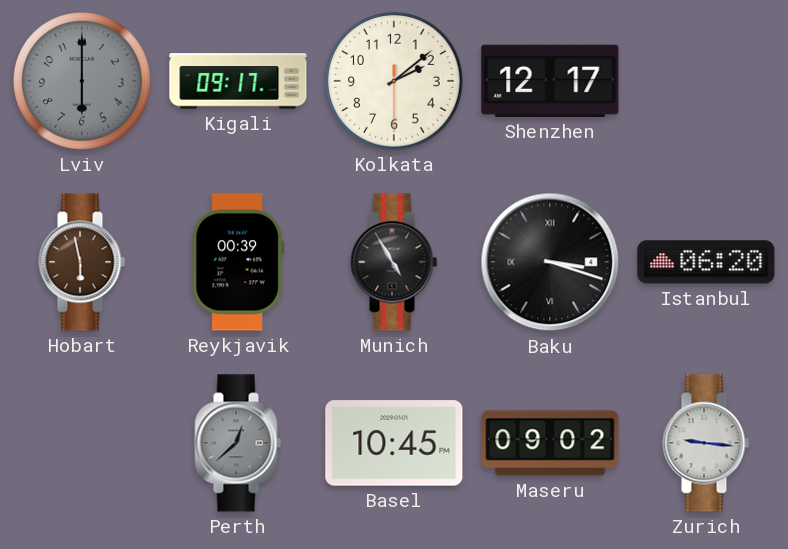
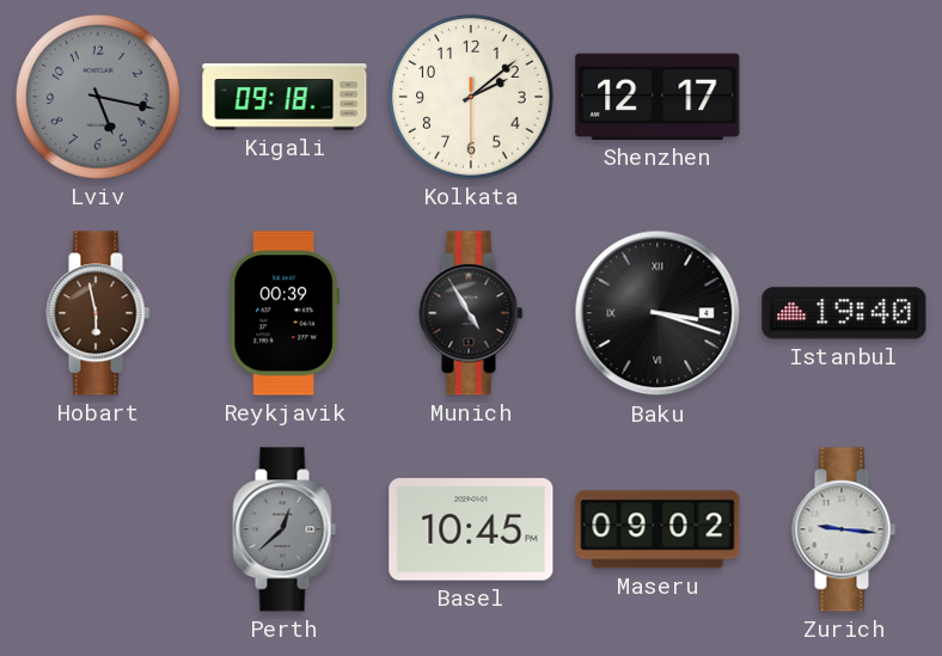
Lviv: 6:00 -> 5:17 (99, 98)
Kigali: 09:17 -> 09:18 (285, 97)
Istanbul: 06:20 -> 19:40 (844, 313)
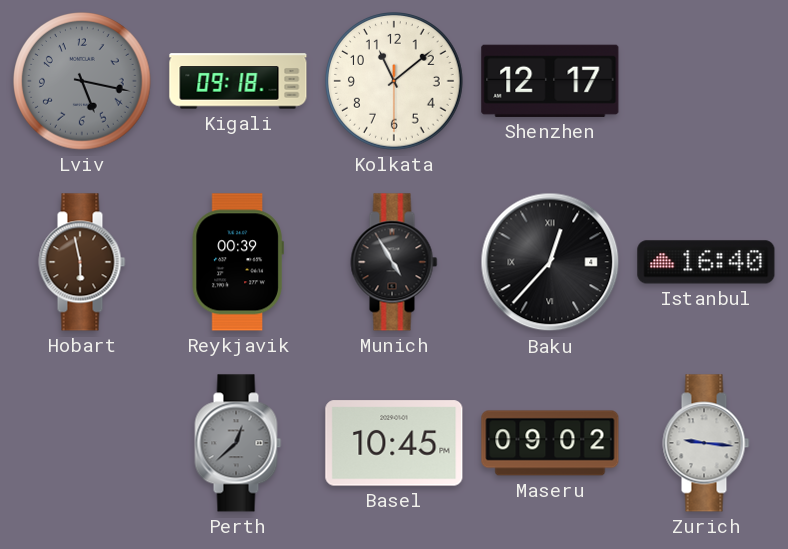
Kolkata: 2:08 -> 11:08 (395, 82)
Baku: 3:18 -> 12:37 (550, 262)
Istanbul: 19:40 -> 16:40 (706, 262)
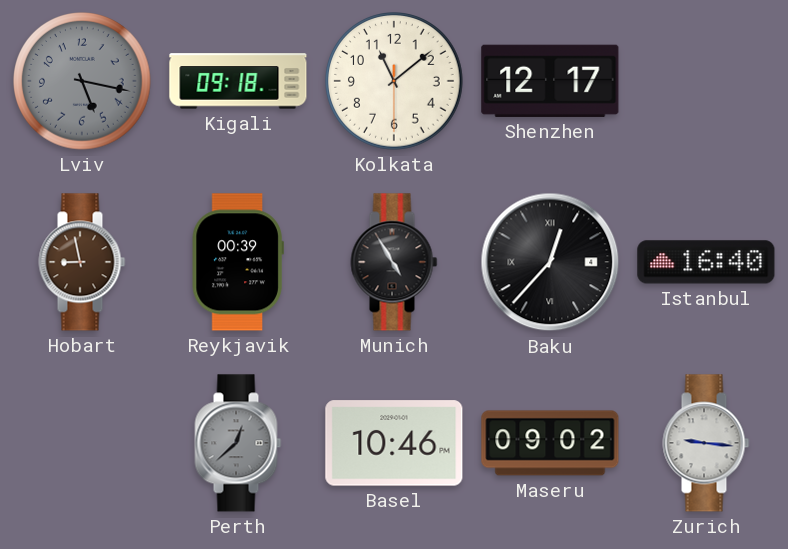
Hobart: 5:58 -> 8:58 (82, 262)
Basel: 10:45 -> 10:46 (394, 443)
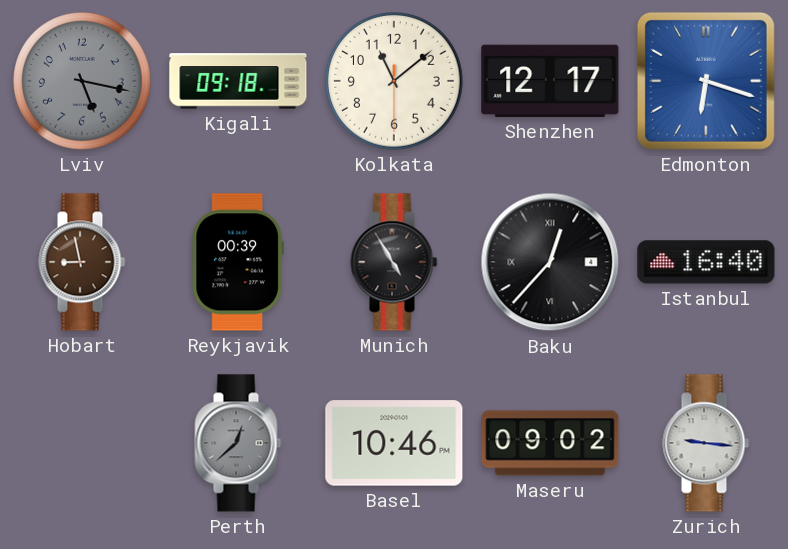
Edmonton: none -> 6:18 (706, 81)
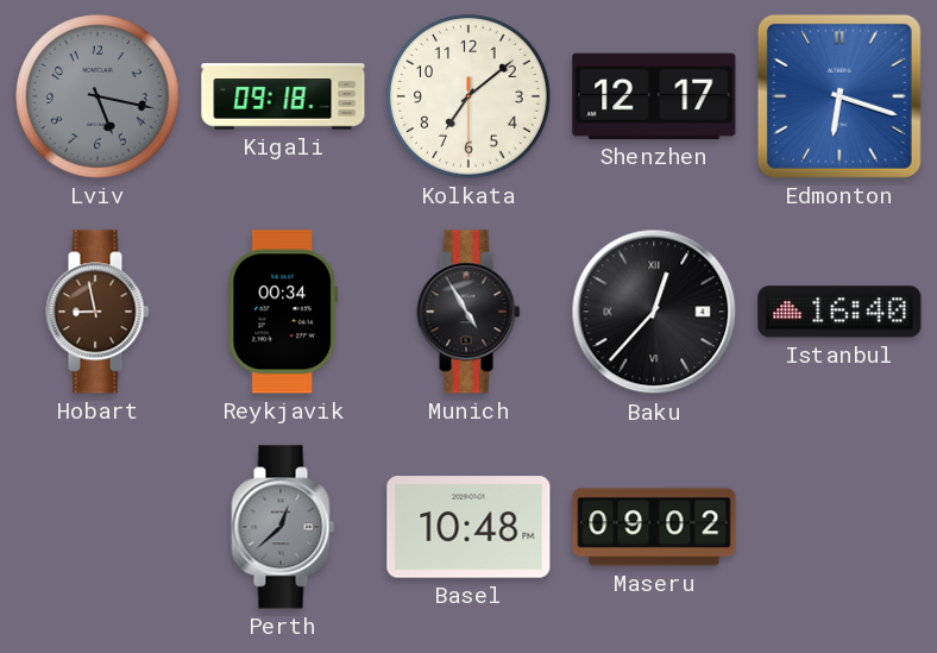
Kolkata: 11:08 -> 7:08 (470, 98)
Reykjavik: 00:39 -> 00:34 (283, 312)
Basel: 10:46 -> 10:48 (468, 527)
Zurich: 9:16 -> none (706, 443)
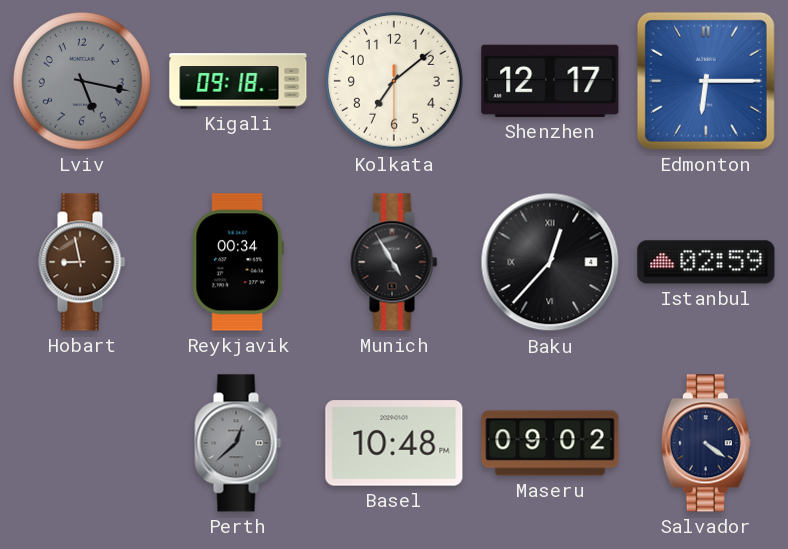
Edmonton: 6:18 -> 6:15 (706, 81)
Istanbul: 16:40 -> 02:59 (706, 262)
Salvador: none -> 4:21 (706, 443)
